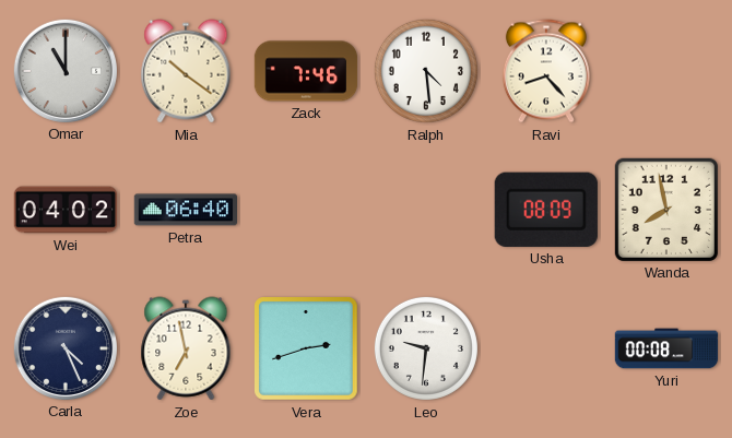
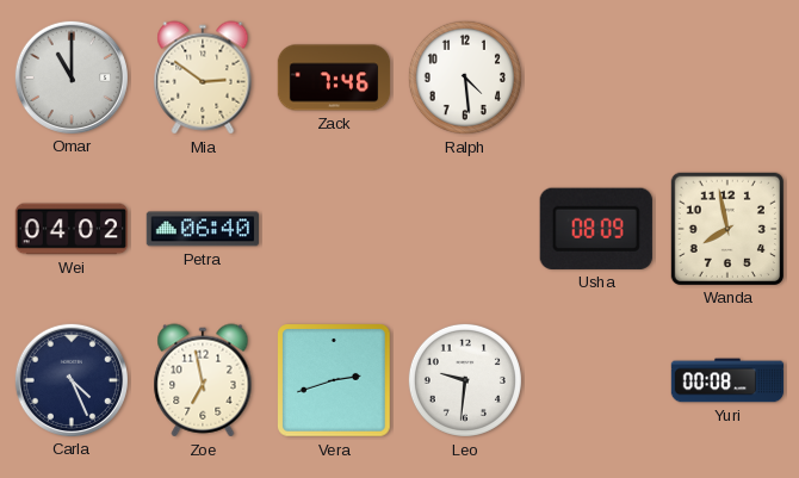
Mia: 10:21 -> 2:51 (203, 77)
Ravi: 8:23 -> none (546, 71)
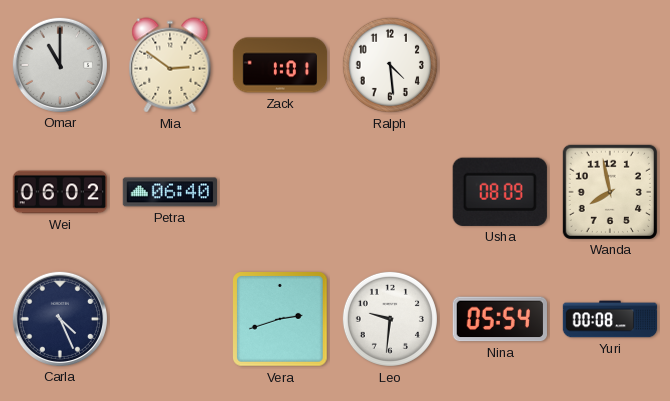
Zack: 7:46 -> 1:01 (280, 65)
Wei: 04:02 -> 06:02 (59, 192)
Zoe: 6:58 -> none (203, 380)
Nina: none -> 05:54 (500, 319)
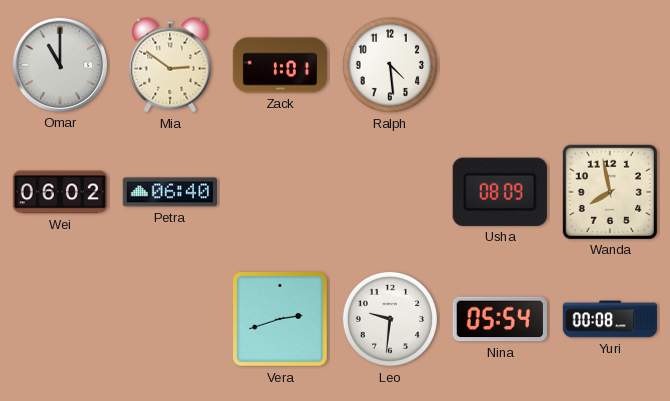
Carla: 4:26 -> none (59, 318)
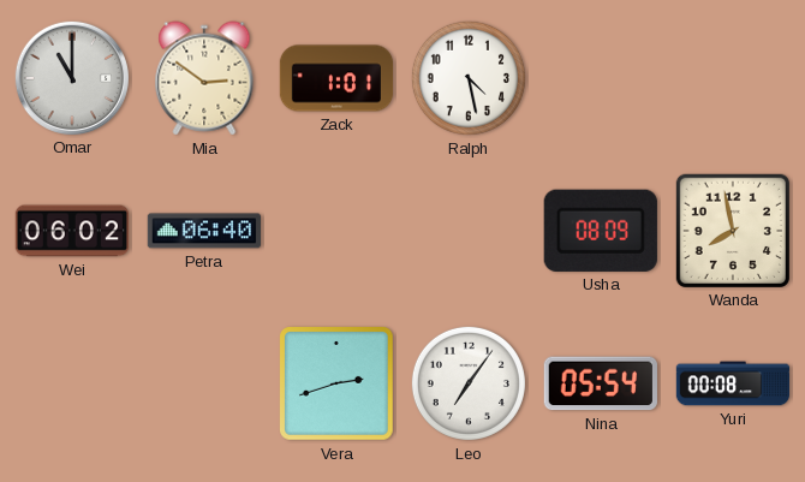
Ralph: 4:29 -> 4:28 (469, 78)
Leo: 9:31 -> 7:06 (469, 383)
